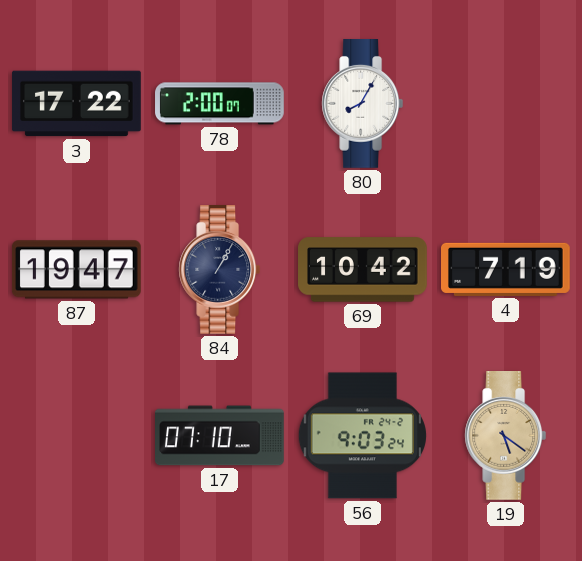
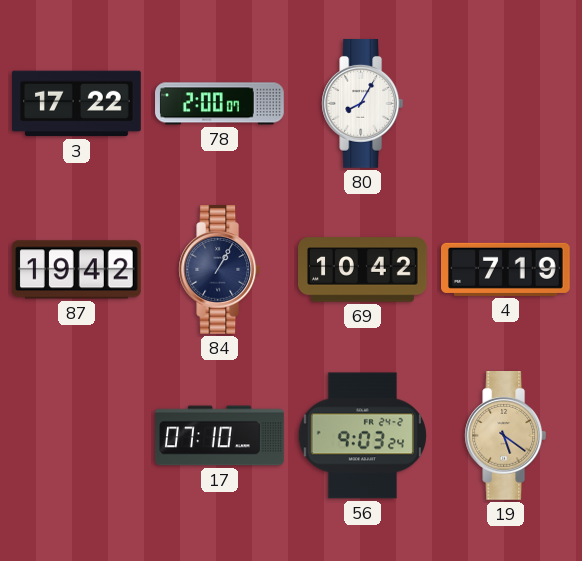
87: 19:47 -> 19:42 (76, 270)
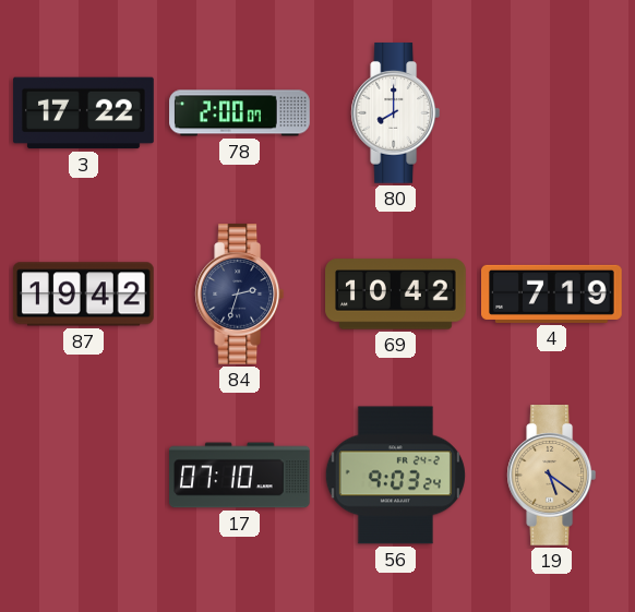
80: 8:05 -> 8:00 (396, 113)
84: 1:05 -> 2:33 (240, 295)
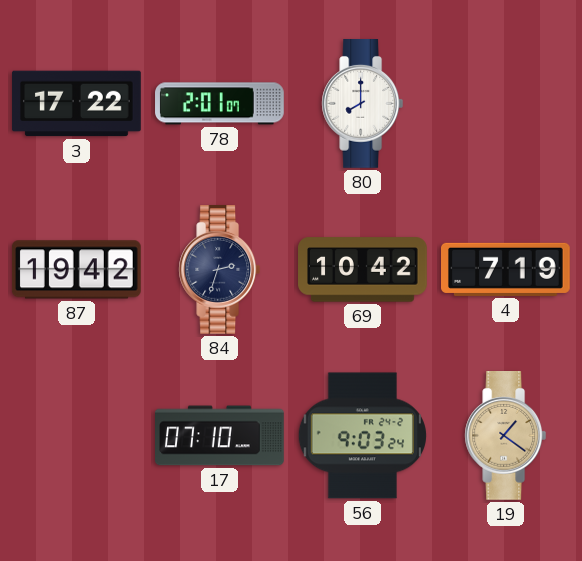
78: 2:00 -> 2:01 (220, 104)
19: 5:21 -> 1:21 (506, 436)
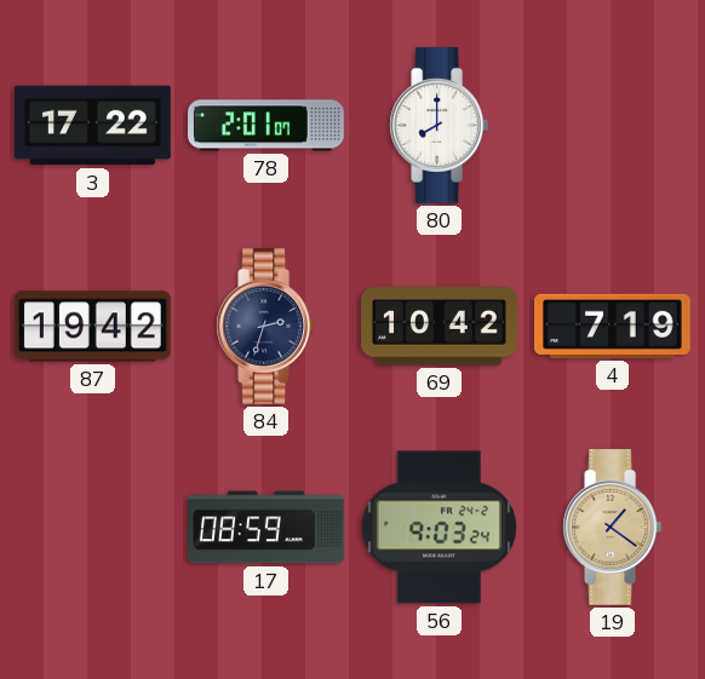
17: 07:10 -> 08:59 (266, 528)
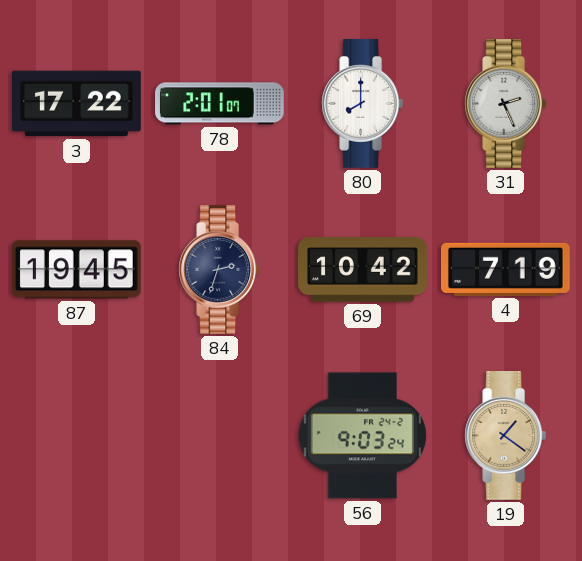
31: none -> 2:26 (506, 104)
87: 19:42 -> 19:45 (76, 270)
17: 08:59 -> none (266, 528)
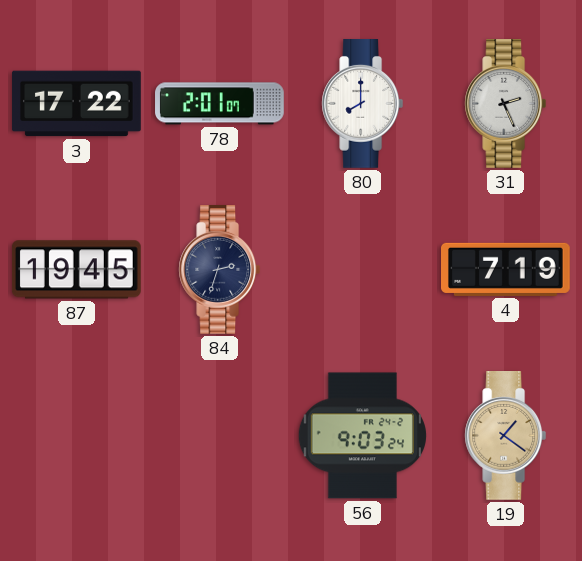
69: 10:42 -> none (363, 270)
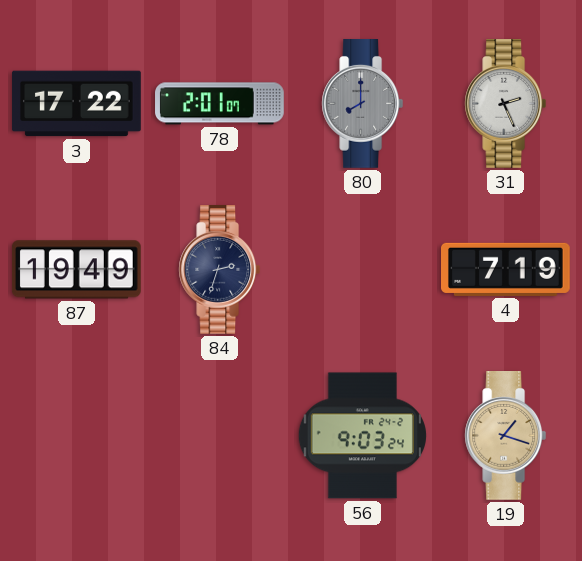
80 dial: white -> grey (363, 104)
87: 19:45 -> 19:49 (76, 270)
19: 1:21 -> 1:18 (506, 436)
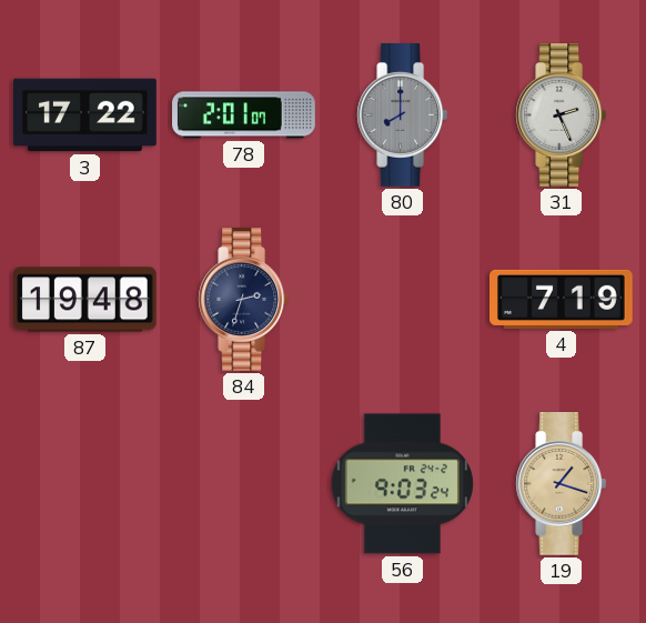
87: 19:49 -> 19:48 (84, 300)
